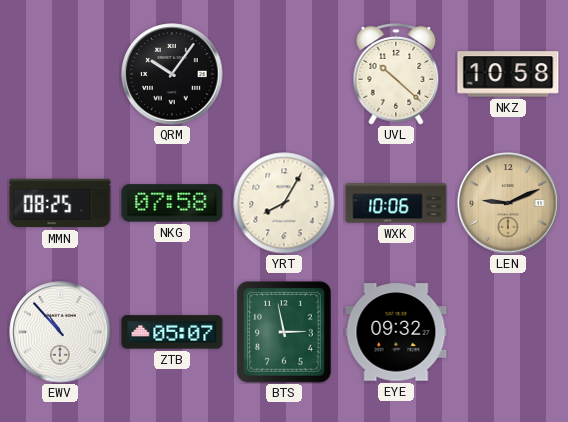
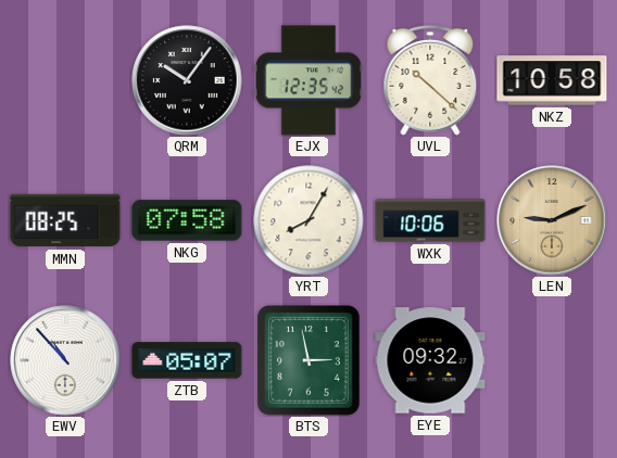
EJX: none -> 12:35 (307, 80)
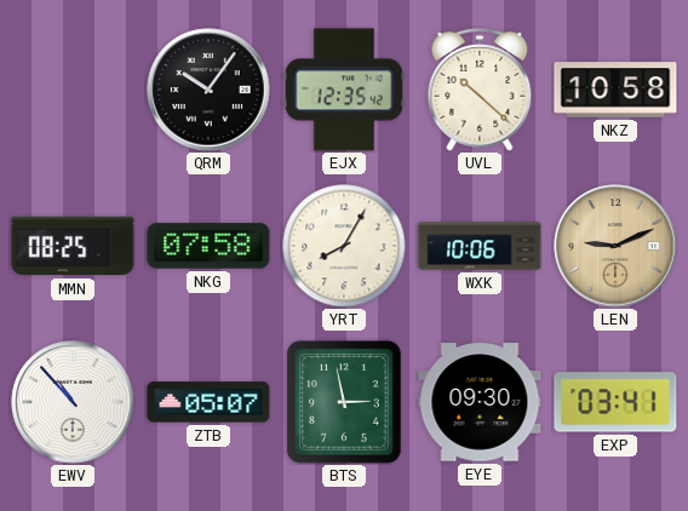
EYE: 09:32 -> 09:30 (480, 402)
EXP: none -> 03:41 (615, 402)
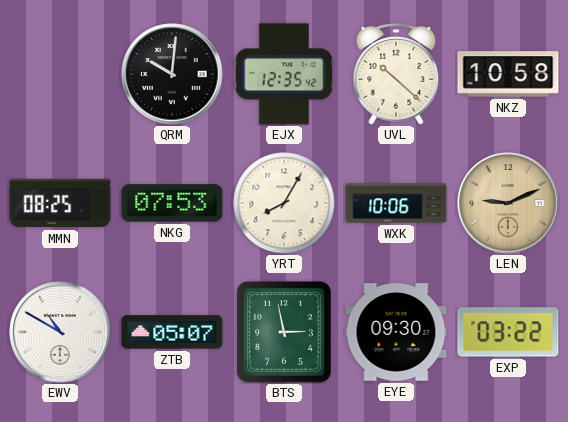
QRM: 10:06 -> 10:01 (172, 74)
NKG: 07:58 -> 07:53 (172, 203)
EWV: 10:53 -> 10:50 (60, 332)
EXP: 03:41 -> 03:22 (508, 332)
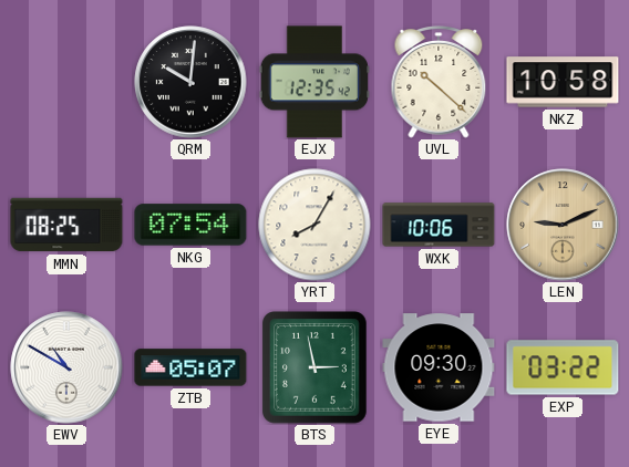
NKG: 07:53 -> 07:54 (190, 225)
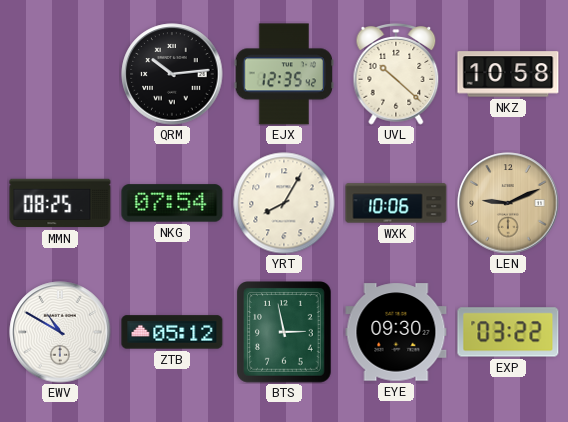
QRM: 10:01 -> 10:14 (172, 74)
ZTB: 05:07 -> 05:12 (172, 332)
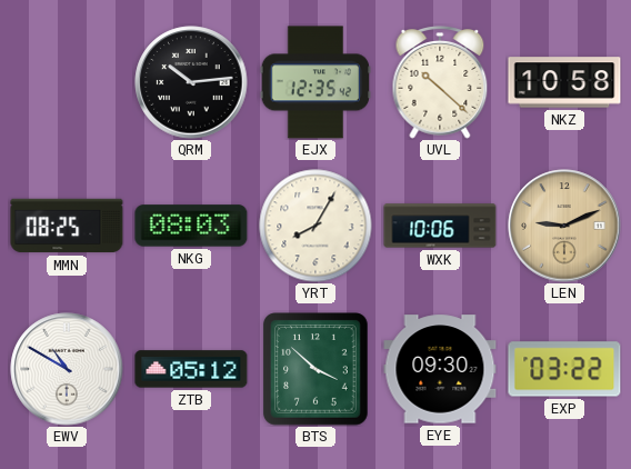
NKG: 07:54 -> 08:03 (191, 226)
BTS: 2:58 -> 3:52 (317, 369)
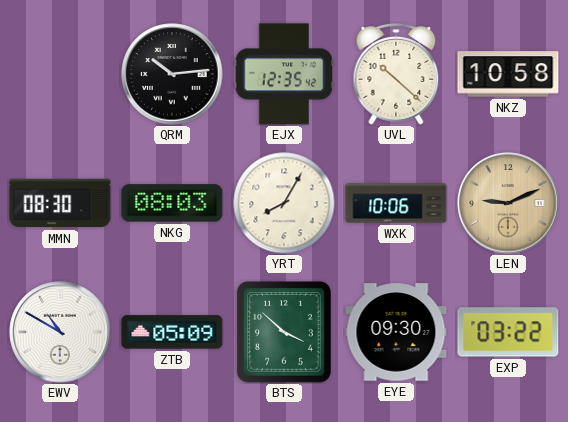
MMN: 08:25 -> 08:30 (60, 203)
ZTB: 05:12 -> 05:09 (172, 332)
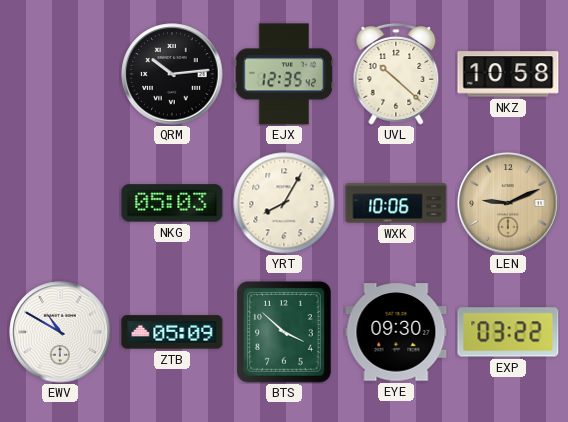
MMN: 08:30 -> none (60, 203)
NKG: 08:03 -> 05:03 (172, 203)
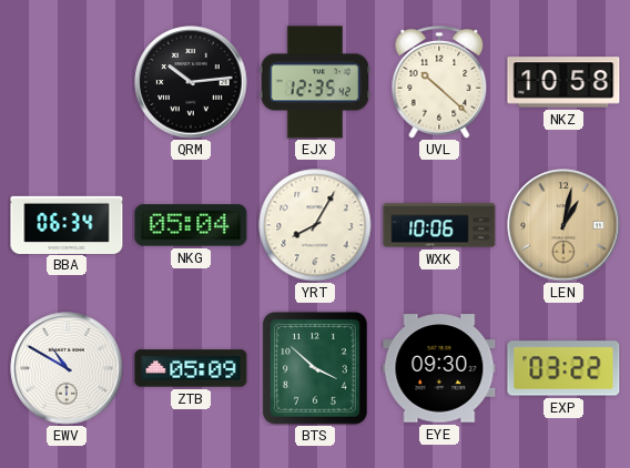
BBA: none -> 06:34 (67, 224)
NKG: 05:03 -> 05:04 (191, 225)
LEN: 9:11 -> 1:02 (563, 225)
